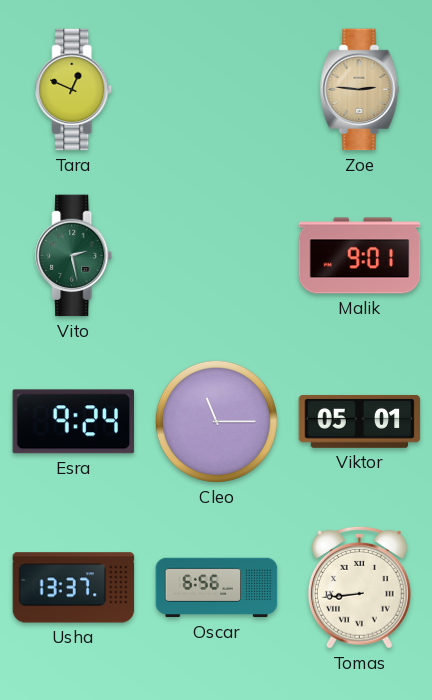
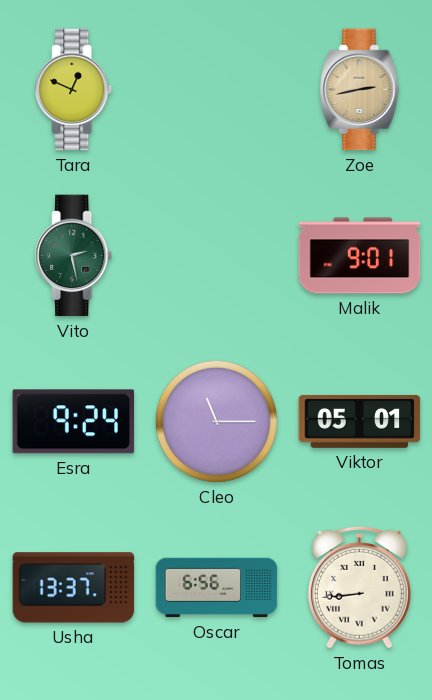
Zoe: 2:46 -> 2:43 (360, 90)
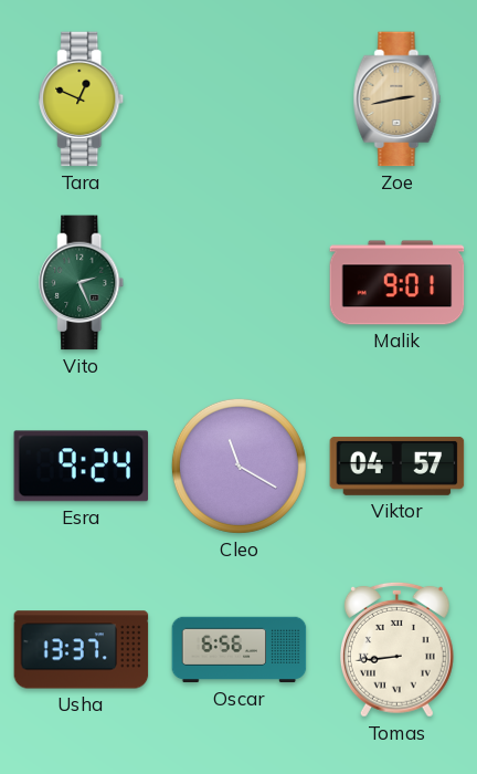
Vito: 2:28 -> 2:26 (82, 283)
Cleo: 11:15 -> 11:20 (239, 466)
Viktor: 05:01 -> 04:57 (397, 466)
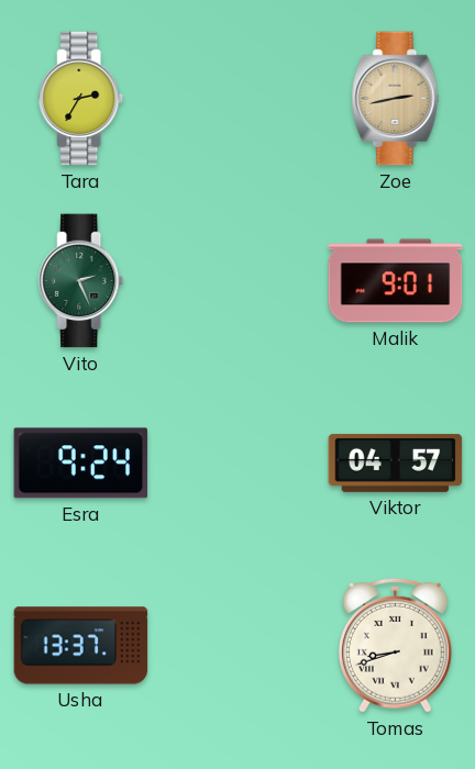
Tara: 12:49 -> 2:35 (81, 99)
Cleo: 11:20 -> none (239, 466)
Oscar: 6:56 -> none (240, 650)
Tomas: 8:44 -> 8:42 (395, 645)
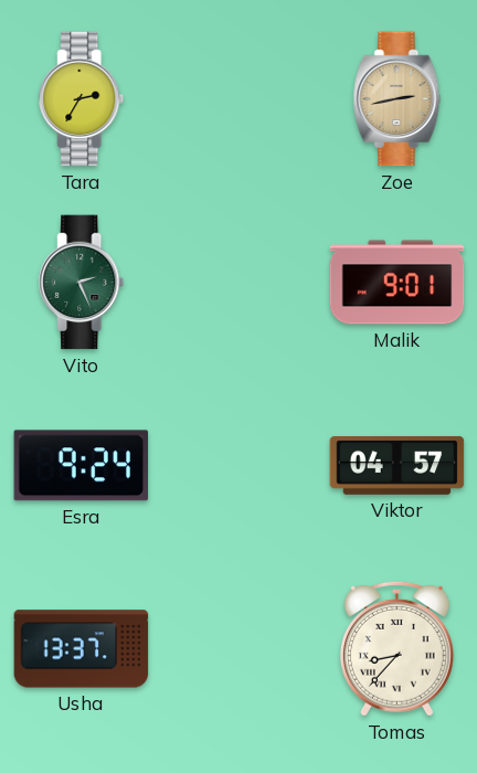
Tomas: 8:42 -> 8:37 (396, 648)
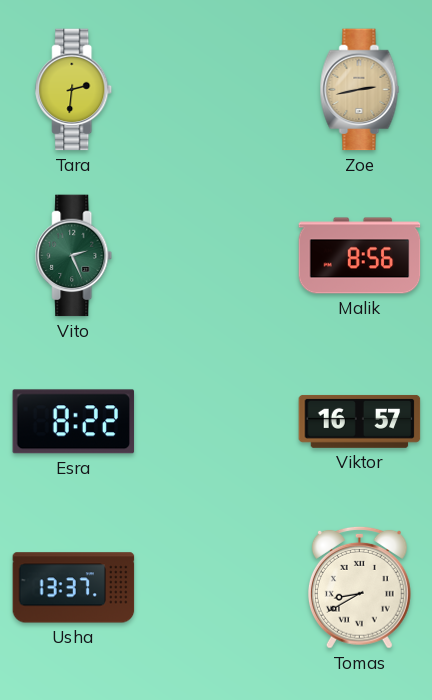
Tara: 2:35 -> 2:31 (74, 90)
Malik: 9:01 -> 8:56 (360, 256)
Esra: 9:24 -> 8:22 (74, 422)
Viktor: 04:57 -> 16:57 (360, 421)
Tomas: 8:37 -> 8:40 (359, 587)
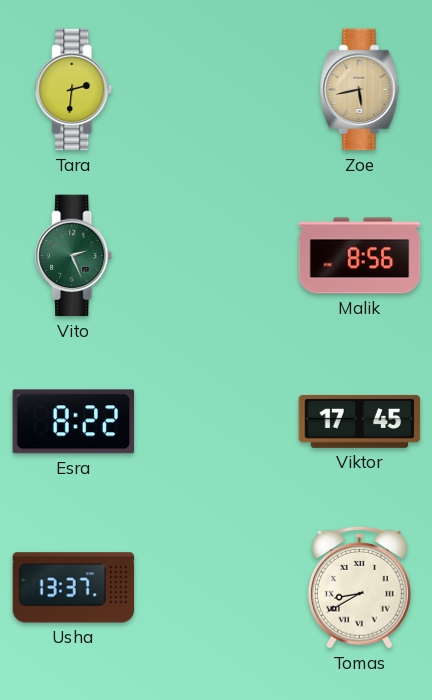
Zoe: 2:43 -> 5:43 (360, 90)
Viktor: 16:57 -> 17:45 (360, 421)
